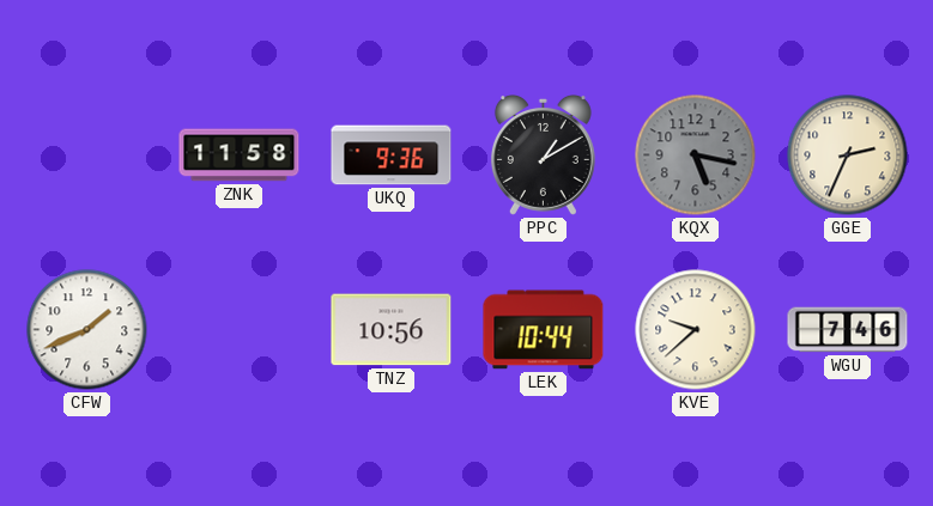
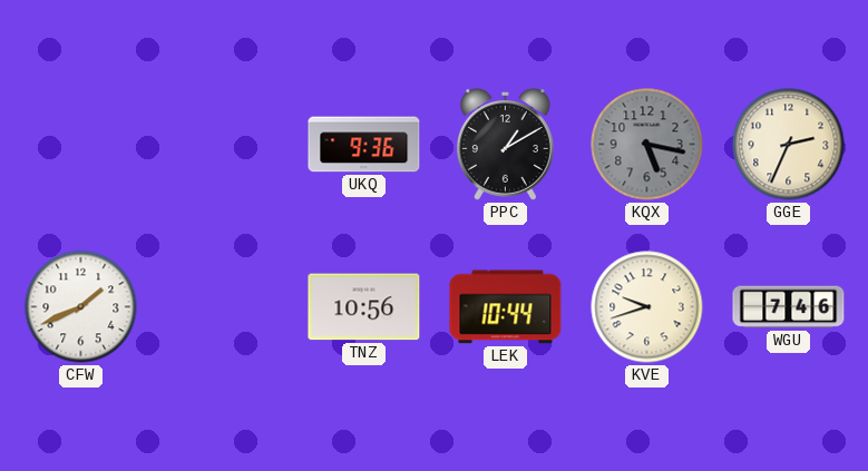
ZNK: 11:58 -> none (240, 156)
KVE: 9:38 -> 9:42 (647, 307)
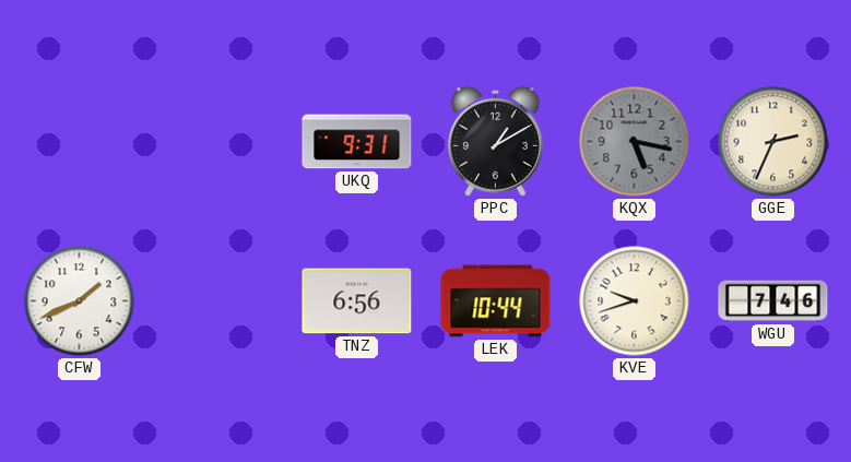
UKQ: 9:36 -> 9:31 (357, 142)
TNZ: 10:56 -> 6:56 (357, 301)
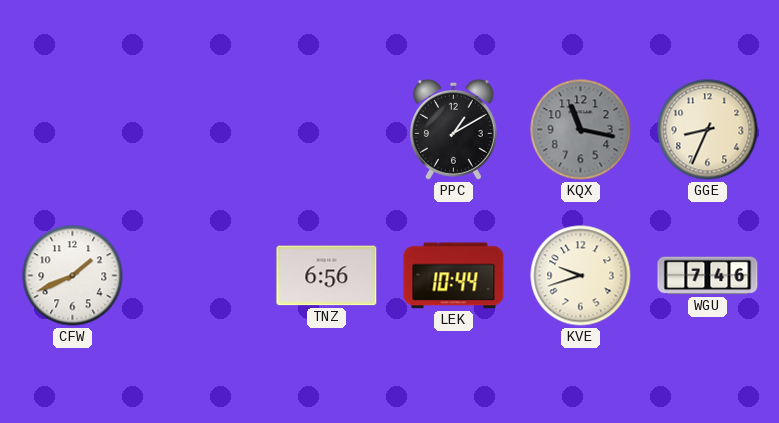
UKQ: 9:31 -> none (357, 142)
KQX: 5:17 -> 11:17 (581, 130)
GGE: 2:34 -> 8:34 (708, 130)
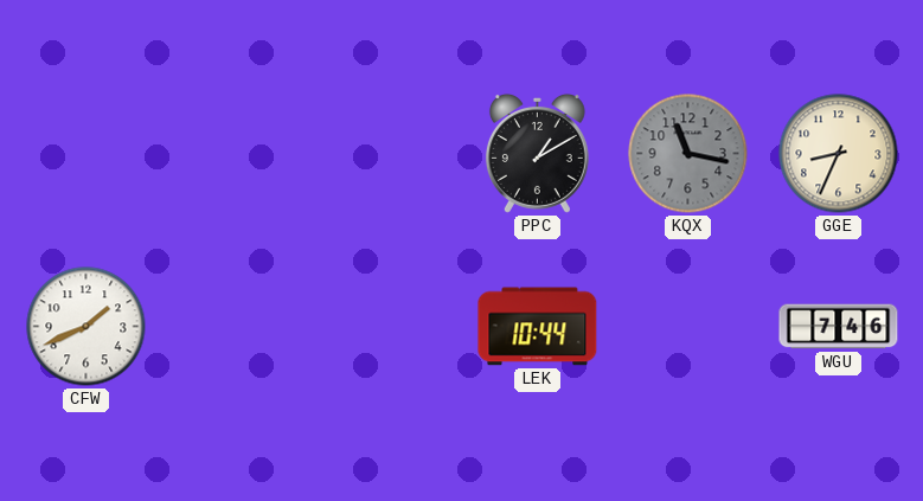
TNZ: 6:56 -> none (327, 276)
KVE: 9:42 -> none (581, 276)
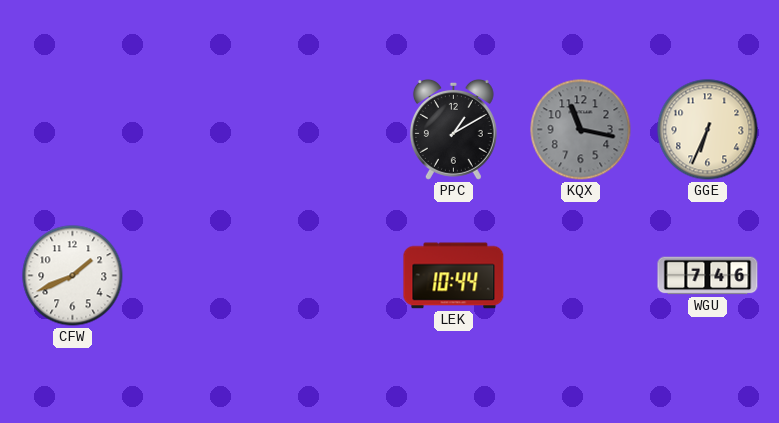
GGE: 8:34 -> 6:34 (708, 130)
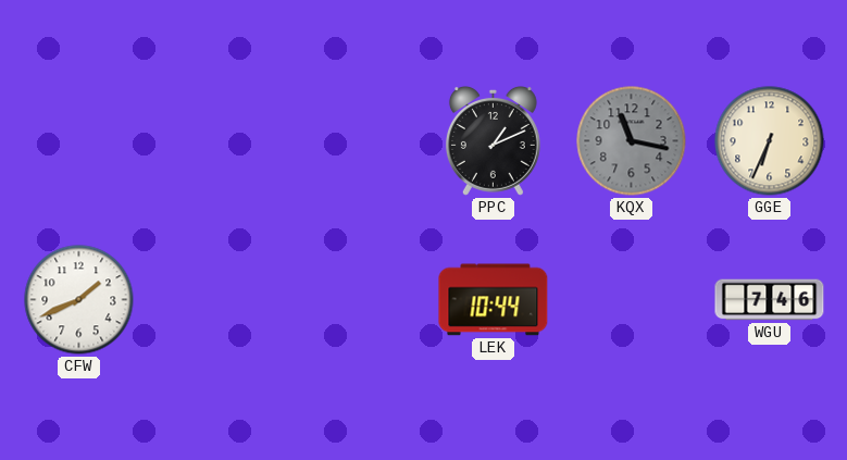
PPC: 1:10 -> 1:11 (493, 141)
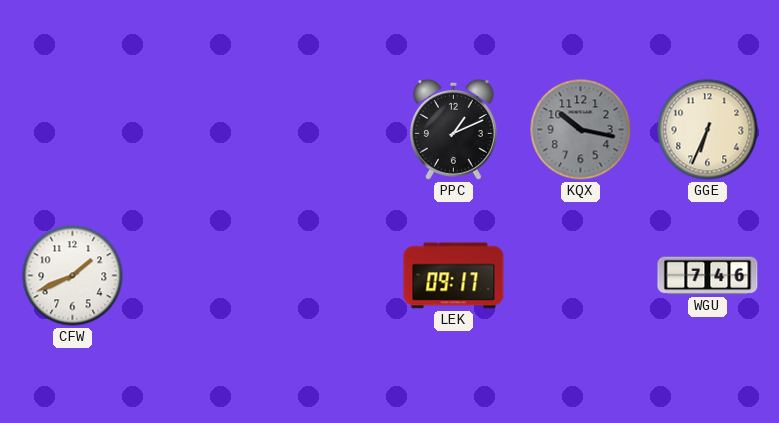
KQX: 11:17 -> 10:17 (581, 130)
LEK: 10:44 -> 09:17 (454, 276)
